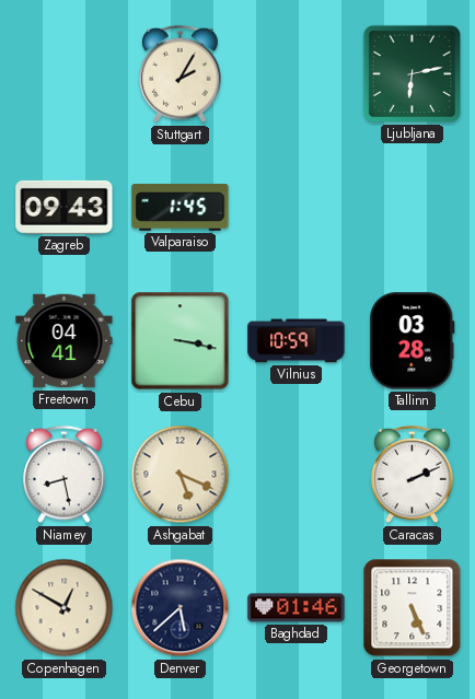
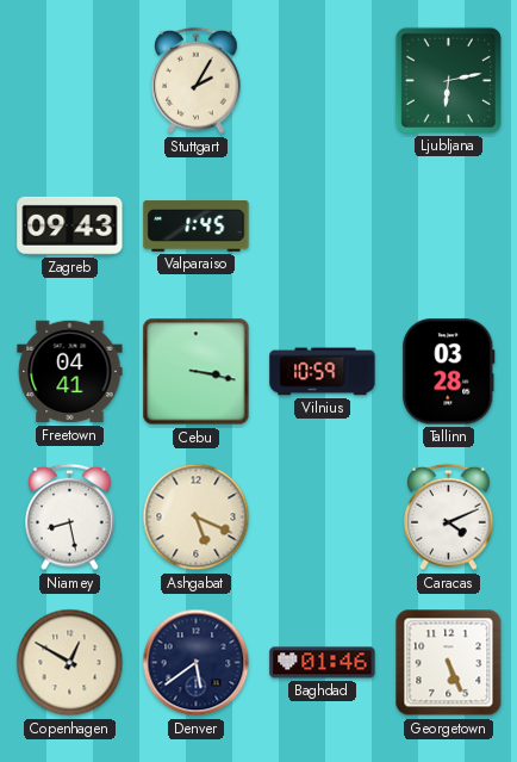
Caracas: 2:11 -> 4:11 (449, 518)
Denver: 5:38 -> 5:39 (197, 663)
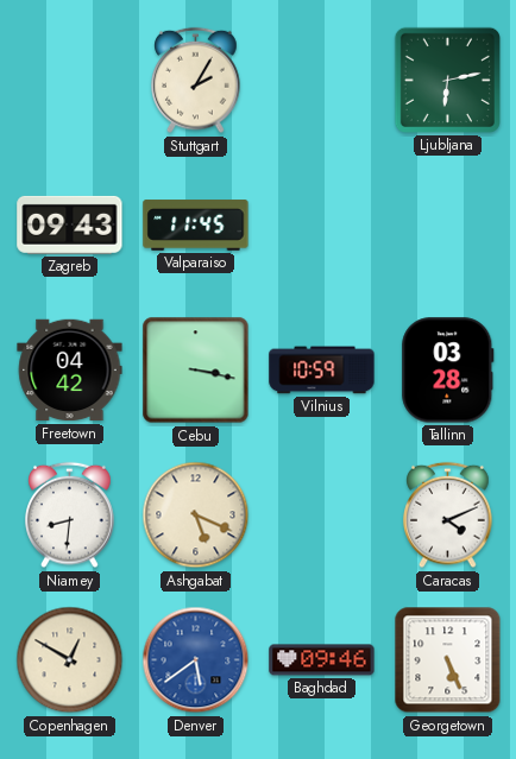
Valparaiso: 1:45 -> 11:45 (196, 226)
Freetown: 04:41 -> 04:42 (70, 371)
Niamey: 8:28 -> 8:31 (70, 516)
Denver dial: navy -> blue (196, 660)
Baghdad: 01:46 -> 09:46 (322, 660)
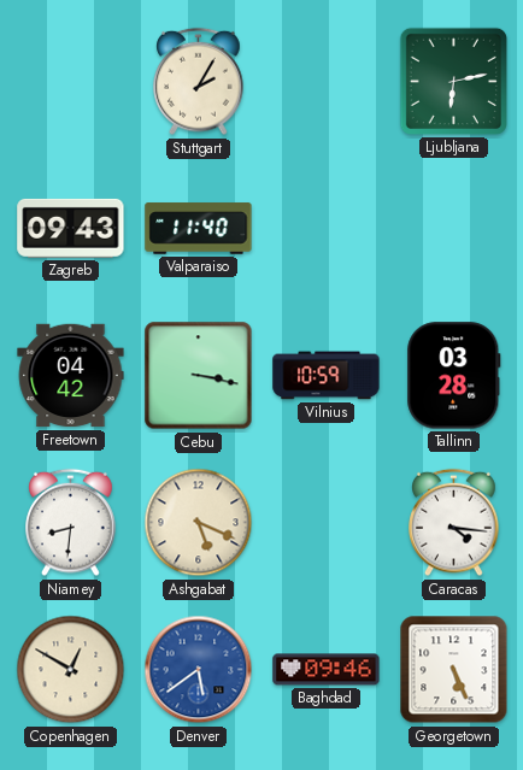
Valparaiso: 11:45 -> 11:40 (199, 229)
Caracas: 4:11 -> 4:16 (454, 523)
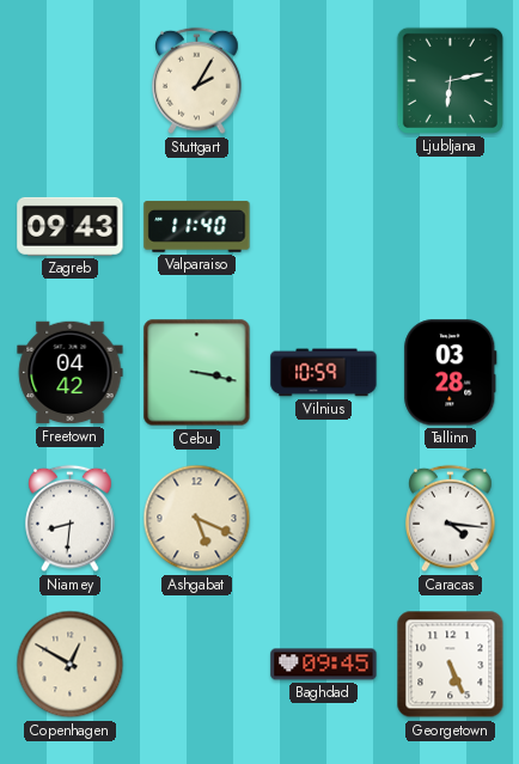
Denver: 5:39 -> none (199, 670)
Baghdad: 09:46 -> 09:45 (324, 665)
